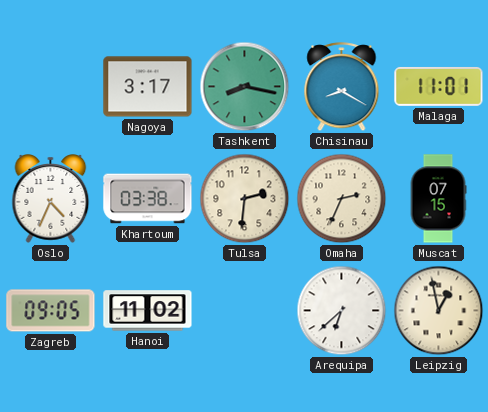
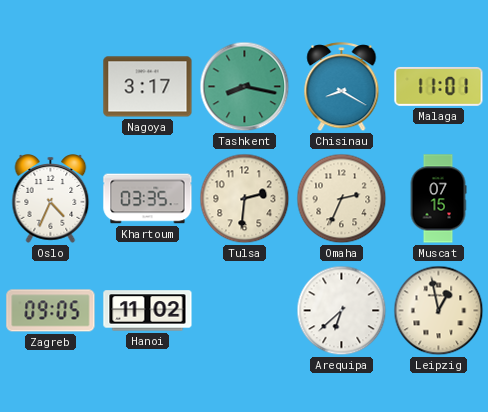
Khartoum: 03:38 -> 03:35 (148, 199)
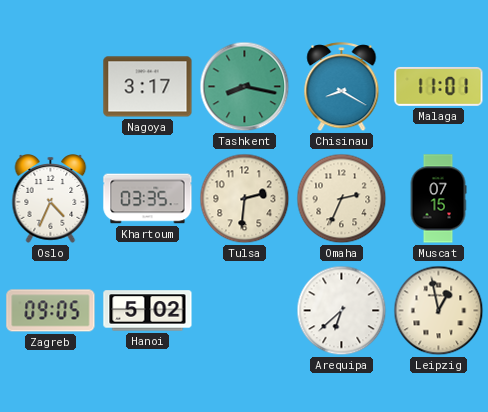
Hanoi: 11:02 -> 5:02 (148, 311)
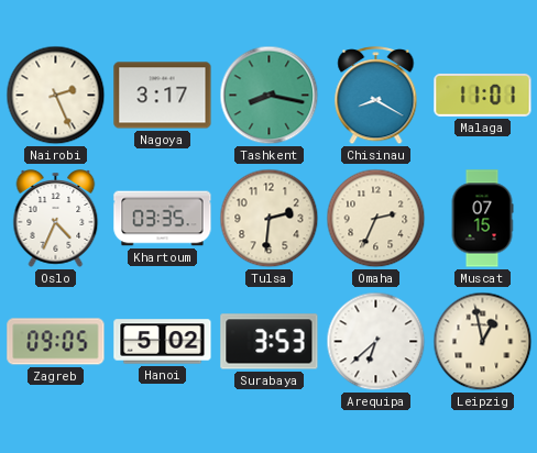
Nairobi: none -> 2:26 (56, 96)
Surabaya: none -> 3:53 (270, 342)
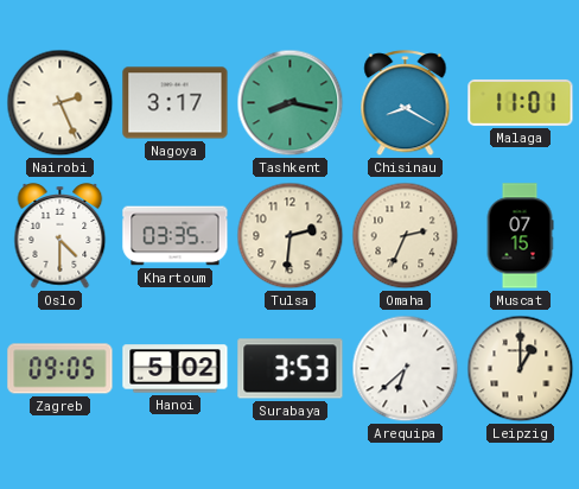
Oslo: 4:34 -> 4:30 (61, 236)
Leipzig: 12:58 -> 1:00 (521, 369)
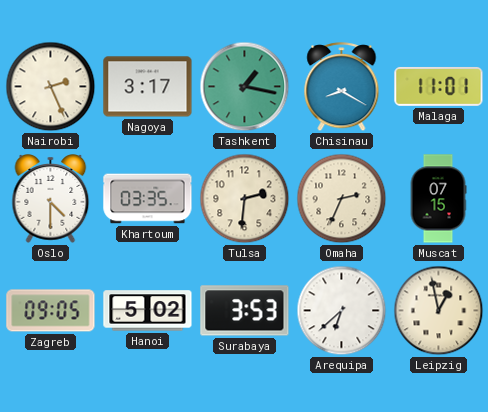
Tashkent: 8:17 -> 1:17 (245, 87)
Leipzig: 1:00 -> 12:58 (439, 311)
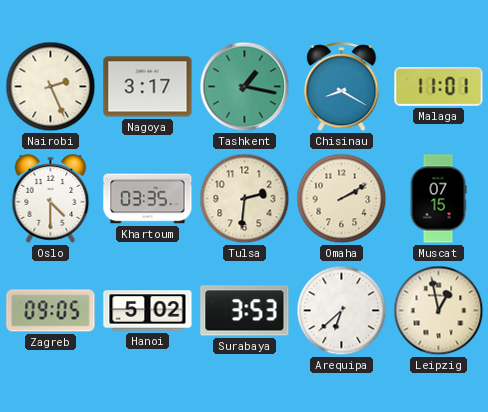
Omaha: 2:34 -> 2:10 (342, 199)
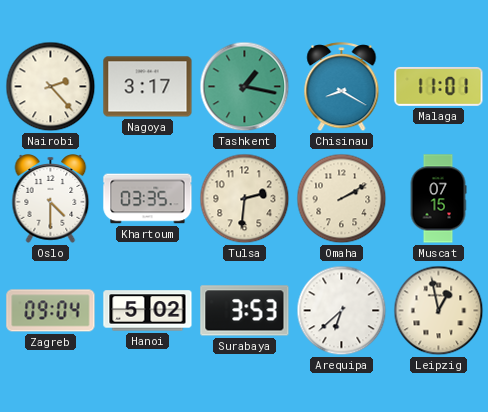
Nairobi: 2:26 -> 2:23 (51, 87)
Zagreb: 09:05 -> 09:04 (51, 311)
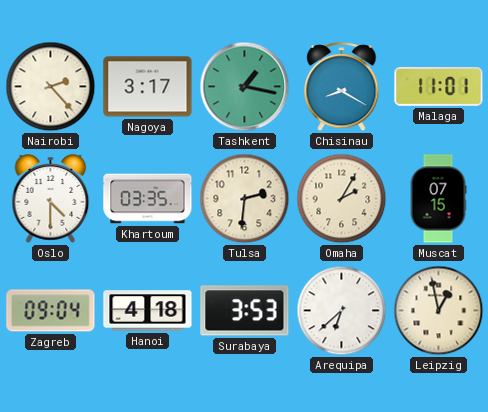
Omaha: 2:10 -> 2:05 (342, 199)
Hanoi: 5:02 -> 4:18 (148, 311)
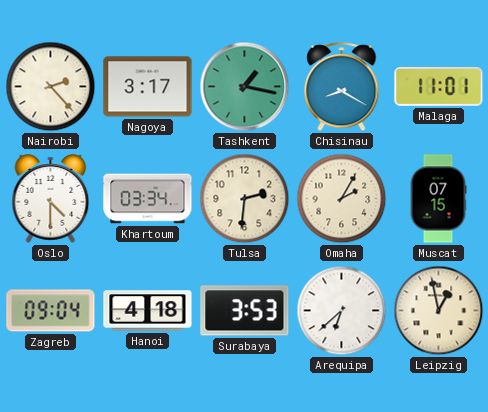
Khartoum: 03:35 -> 03:34 (148, 199)
